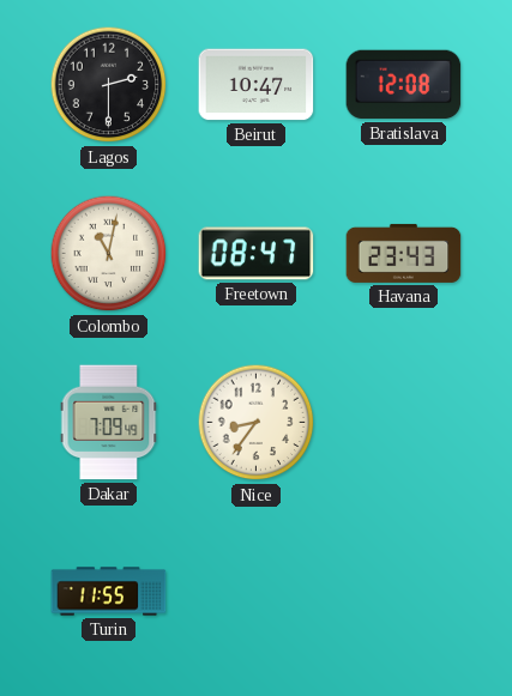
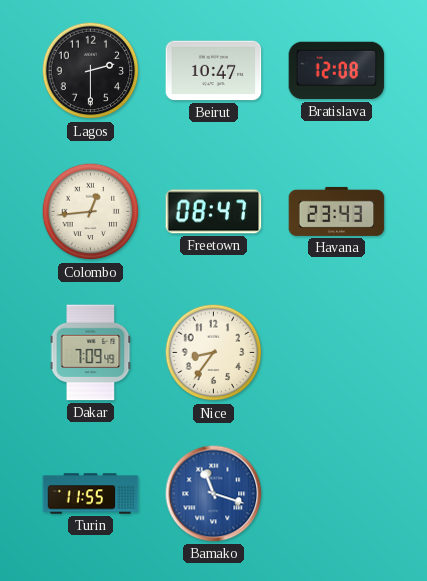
Colombo: 11:02 -> 12:44 (91, 212)
Bamako: none -> 11:18 (214, 494)
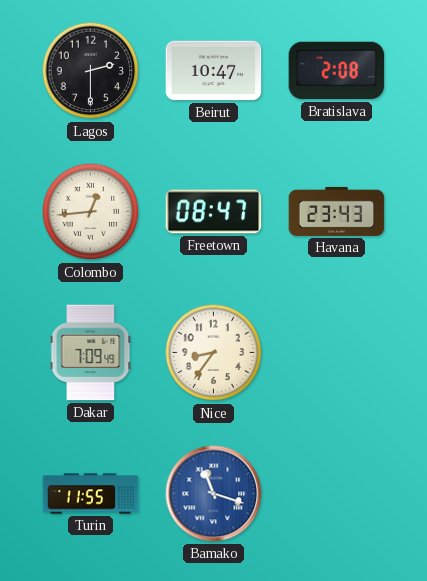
Bratislava: 12:08 -> 2:08 (337, 71)
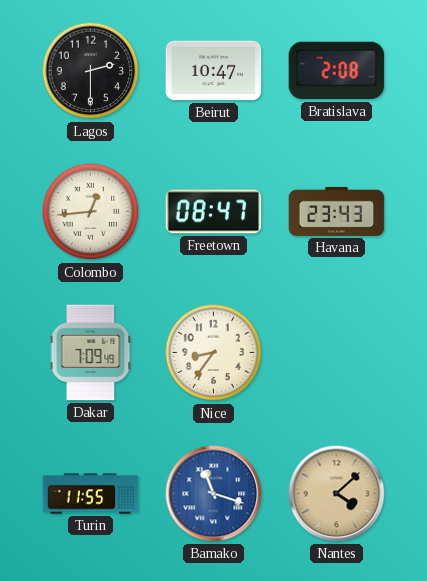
Nantes: none -> 4:08 (337, 494)
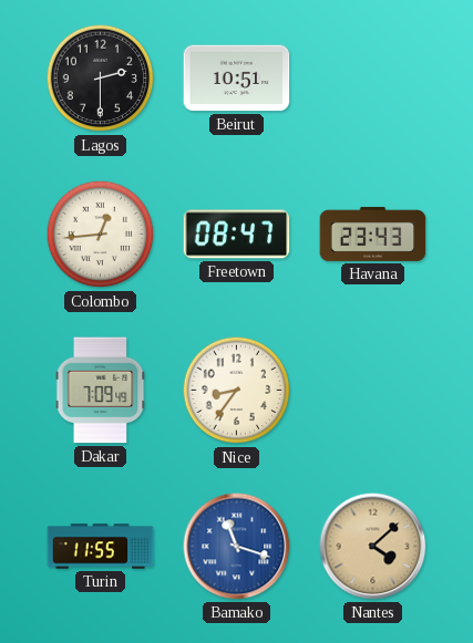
Beirut: 10:47 -> 10:51 (237, 79)
Bratislava: 2:08 -> none (337, 71)
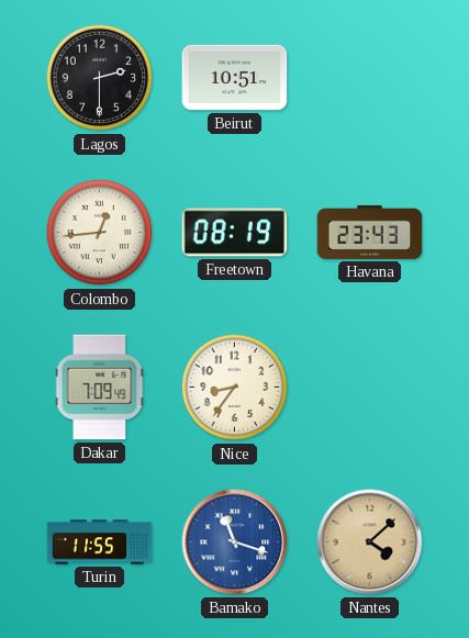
Freetown: 08:47 -> 08:19 (235, 233)
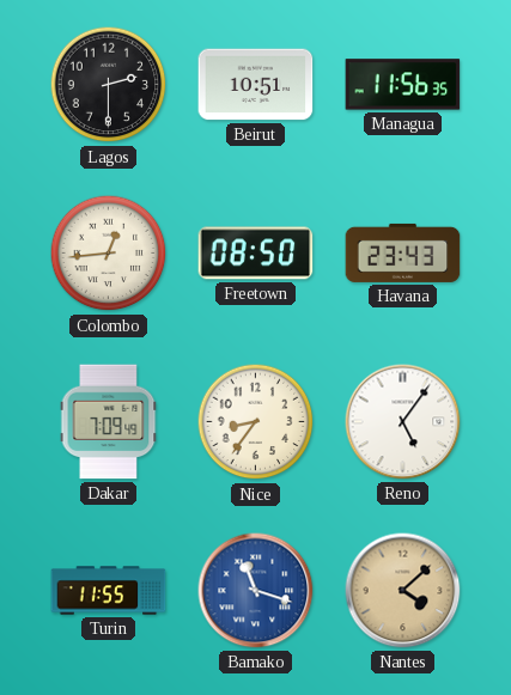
Managua: none -> 11:56 (403, 85)
Freetown: 08:19 -> 08:50 (256, 254)
Reno: none -> 5:06 (403, 422)
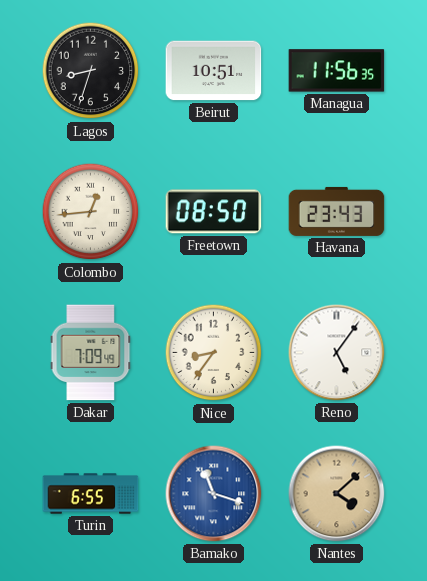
Lagos: 2:30 -> 8:33 (91, 71)
Turin: 11:55 -> 6:55 (91, 494)
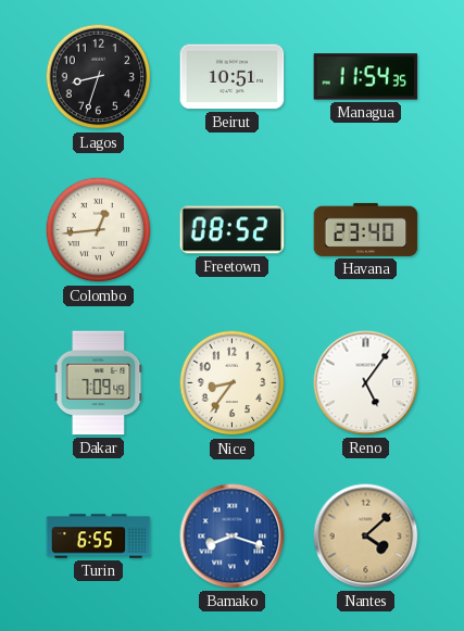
Managua: 11:56 -> 11:54 (366, 77)
Freetown: 08:50 -> 08:52 (233, 230)
Havana: 23:43 -> 23:40 (366, 229)
Bamako: 11:18 -> 8:18 (233, 537)
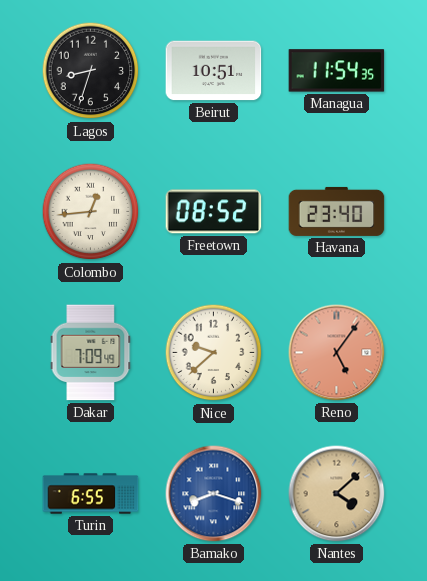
Nice: 8:36 -> 9:38 (214, 353)
Reno dial: white -> salmon (337, 353)
